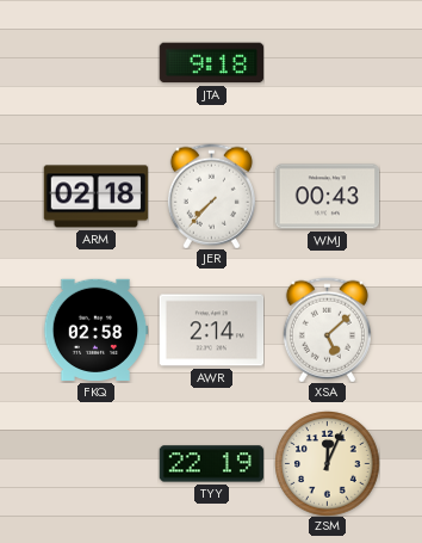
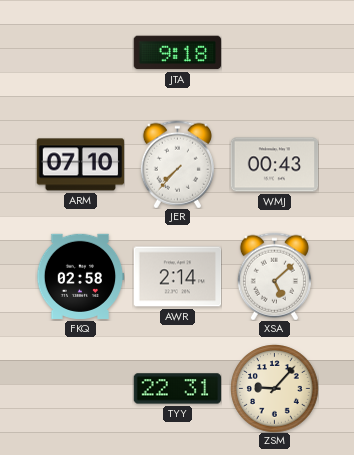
ARM: 02:18 -> 07:10 (80, 165)
TYY: 22:19 -> 22:31 (177, 389)
ZSM: 12:04 -> 9:07 (274, 388)
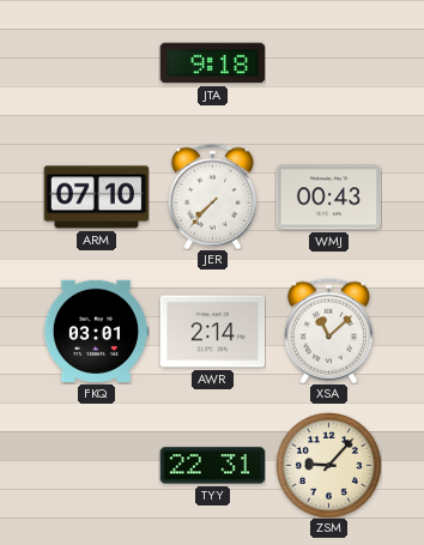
FKQ: 02:58 -> 03:01 (96, 331)
XSA: 5:08 -> 11:08 (328, 331)
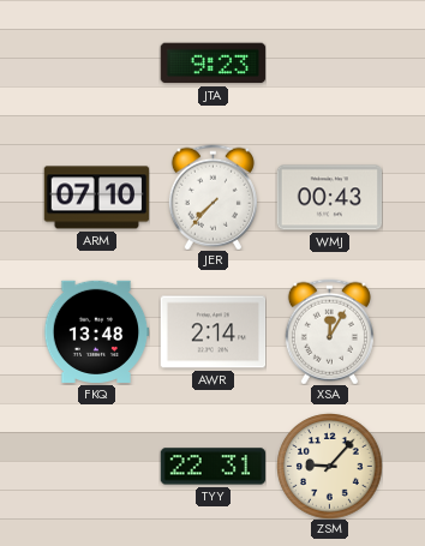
JTA: 9:18 -> 9:23 (212, 64)
FKQ: 03:01 -> 13:48 (96, 331)
XSA: 11:08 -> 12:05 (329, 331)
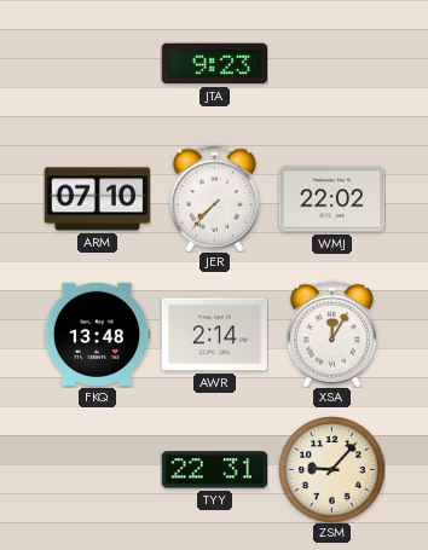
WMJ: 00:43 -> 22:02 (331, 199)
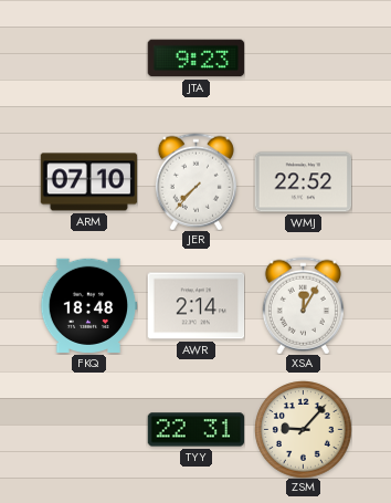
WMJ: 22:02 -> 22:52 (303, 182)
FKQ: 13:48 -> 18:48 (88, 305)
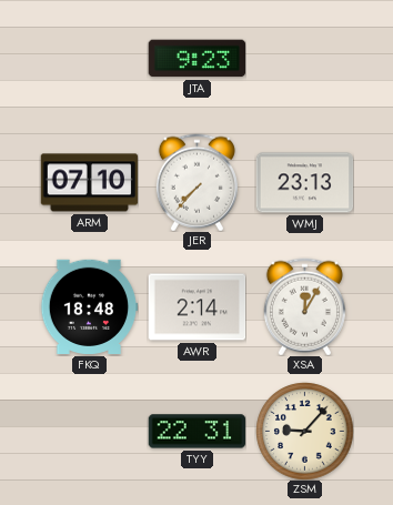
WMJ: 22:52 -> 23:13 (304, 183)
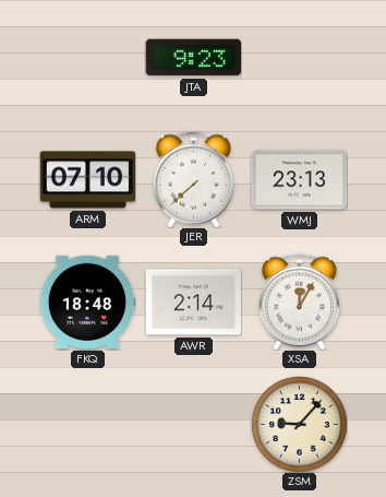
JER: 7:37 -> 7:38 (193, 179)
TYY: 22:31 -> none (196, 432)
